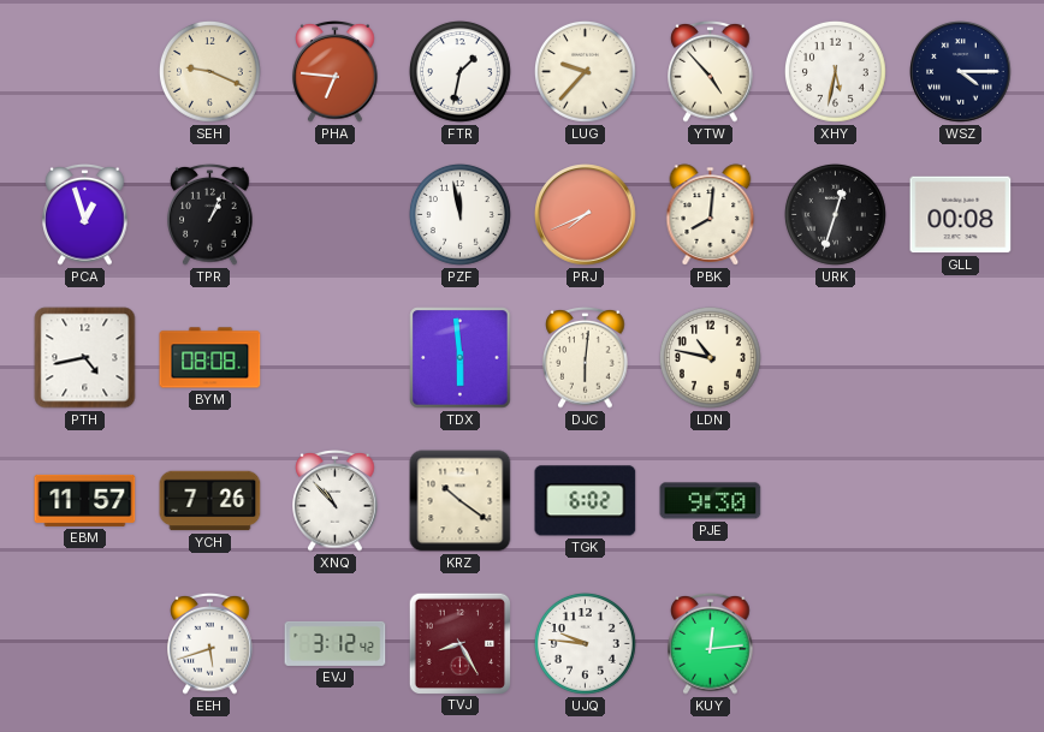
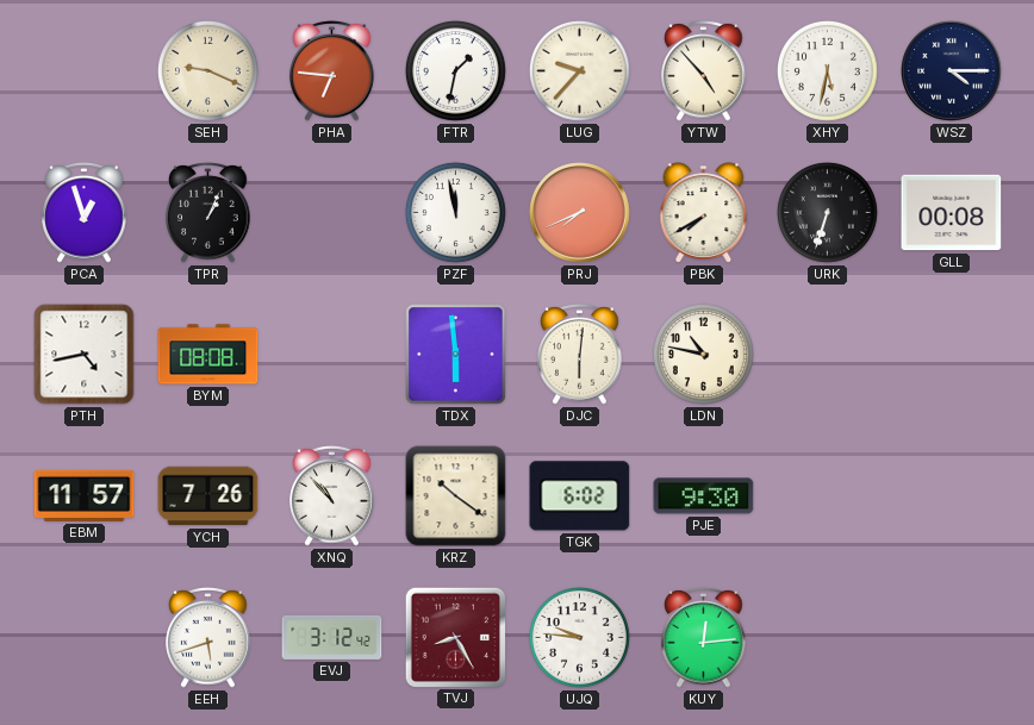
PBK: 8:01 -> 7:40 (704, 213)
URK: 12:33 -> 6:33 (827, 212)
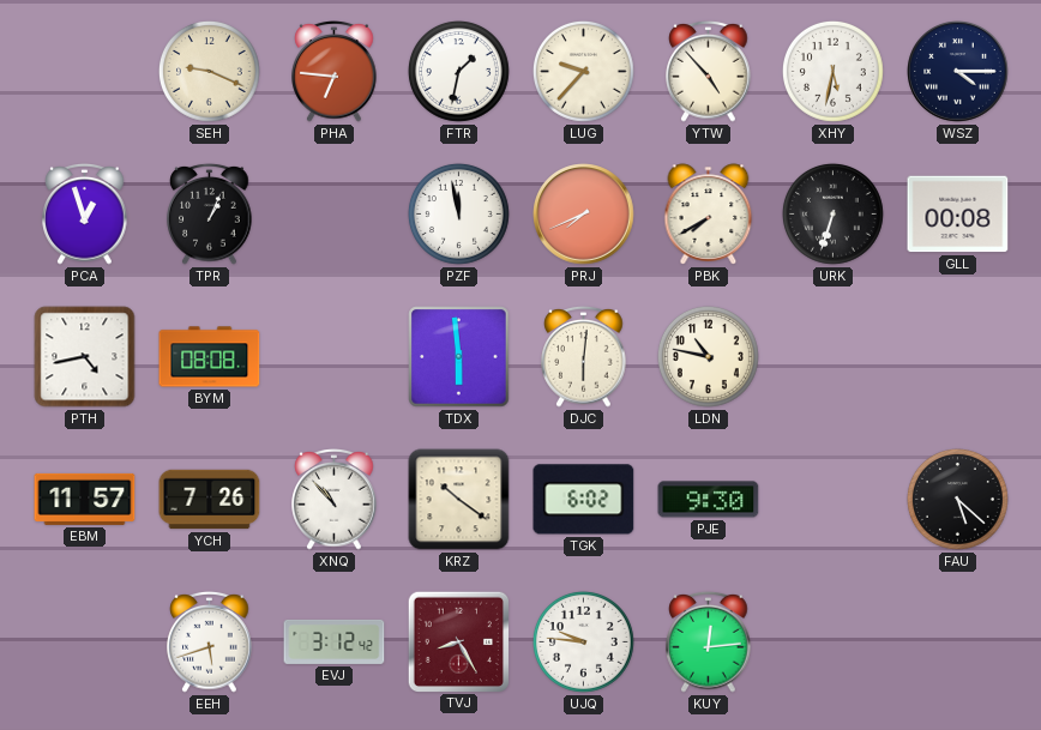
FAU: none -> 5:22 (957, 499)
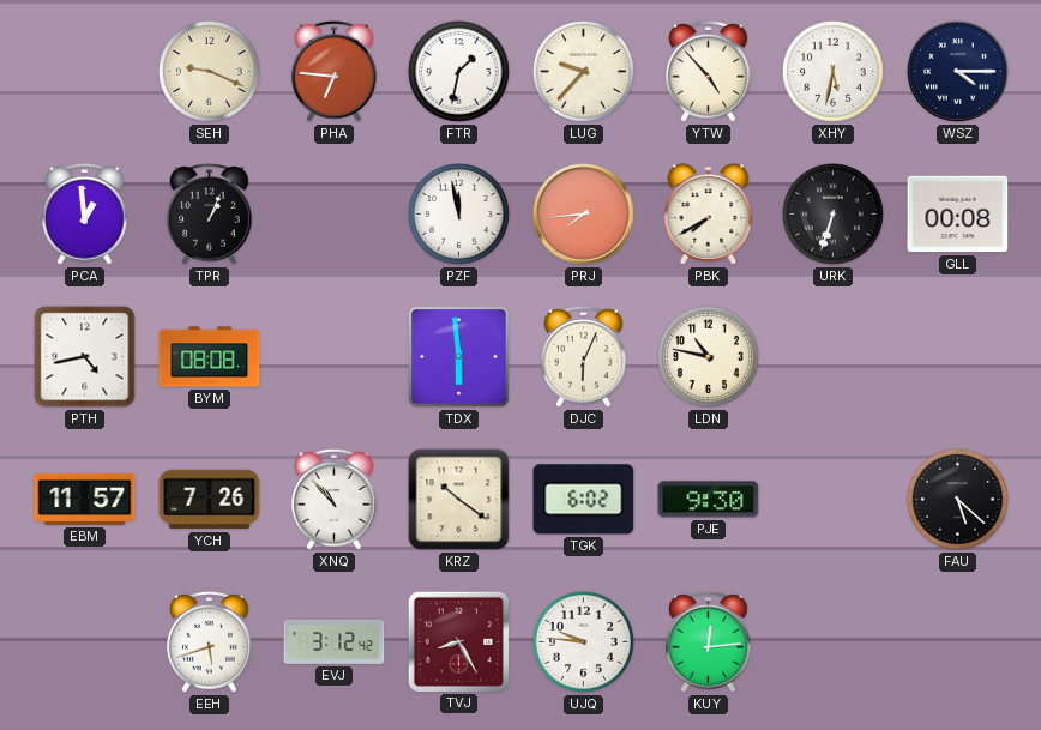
PCA: 12:57 -> 12:59 (85, 215)
PRJ: 7:41 -> 7:44 (584, 215)
DJC: 6:01 -> 6:04 (584, 357)
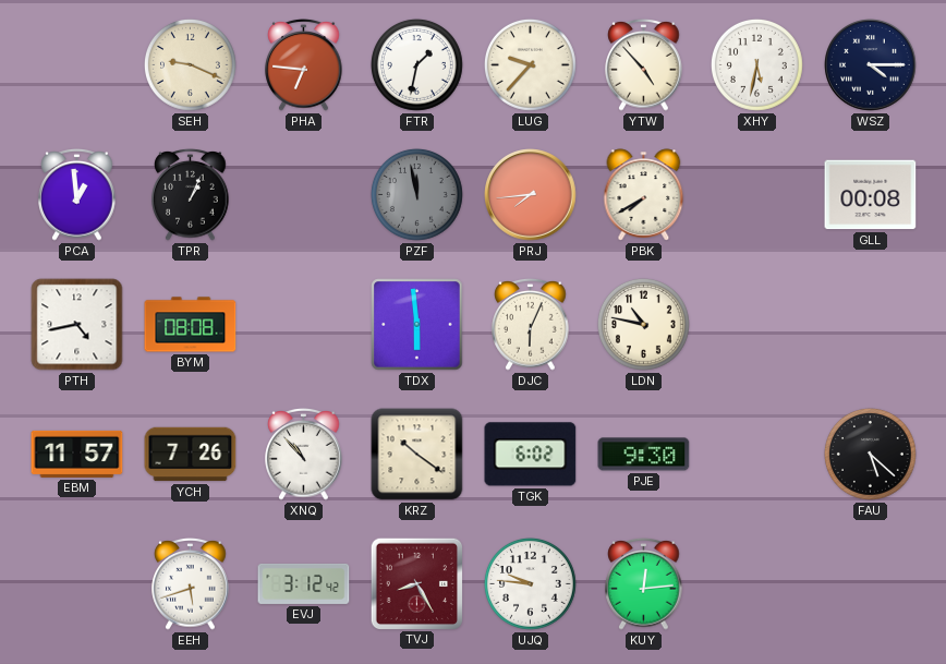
PZF dial: white -> grey (416, 194)
URK: 6:33 -> none (832, 213)
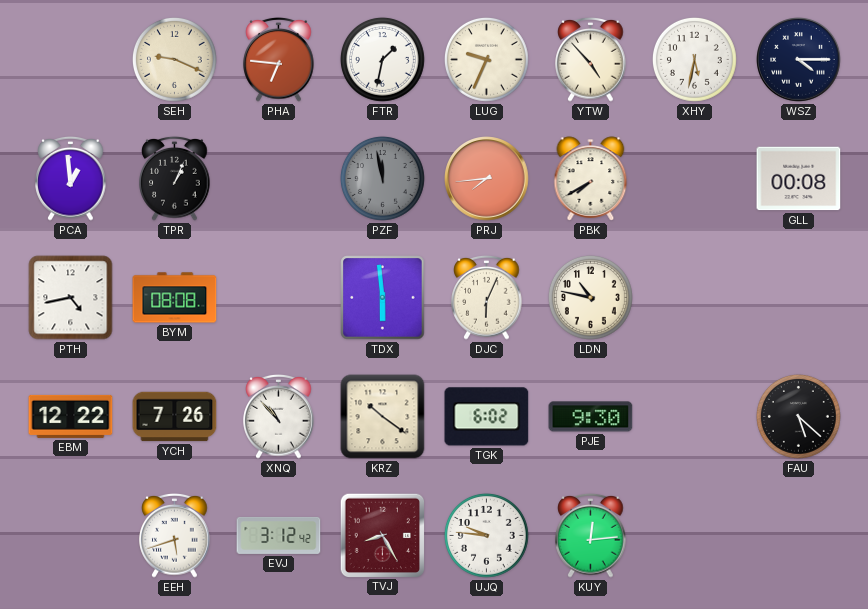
LUG: 9:37 -> 9:34 (486, 59)
EBM: 11:57 -> 12:22 (71, 416)
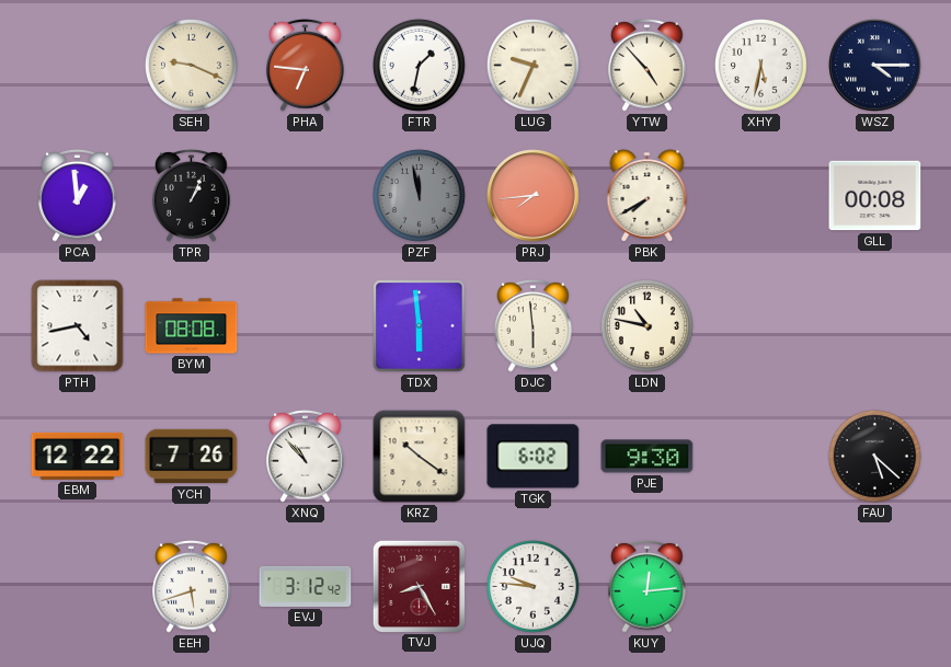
DJC: 6:04 -> 5:59 (534, 326)
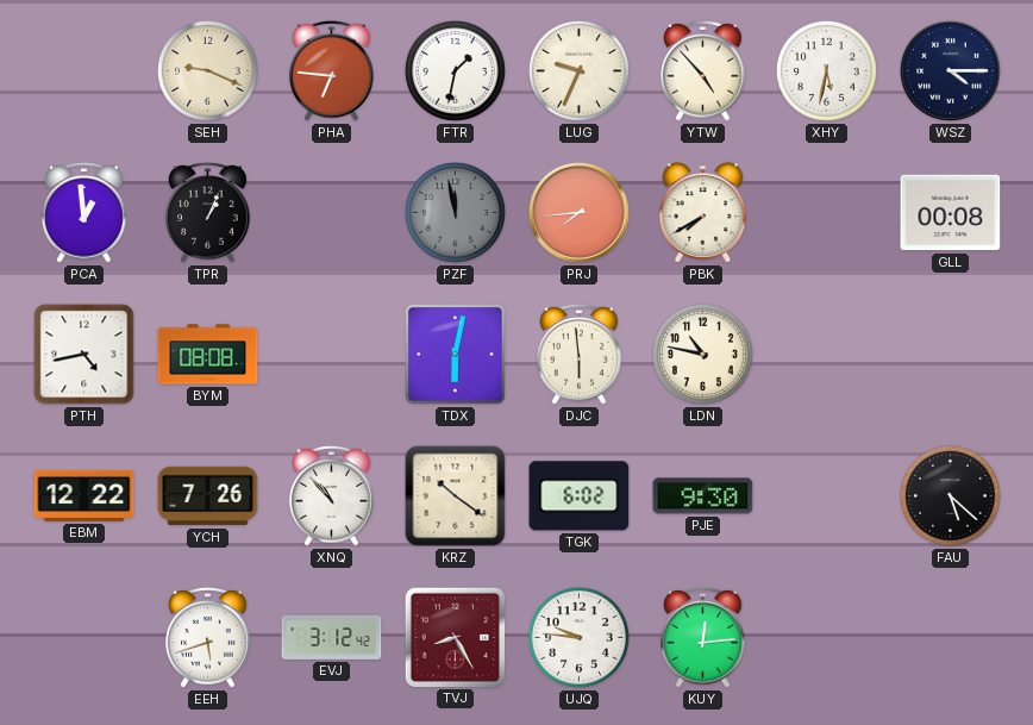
TDX: 5:59 -> 6:02 (456, 355)
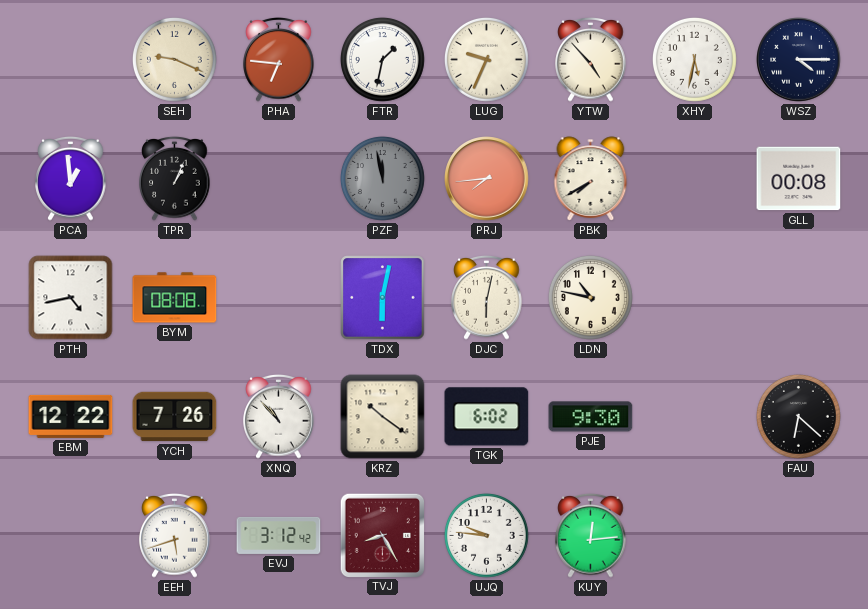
DJC: 5:59 -> 6:02 (487, 298)
FAU: 5:22 -> 6:22 (798, 416)
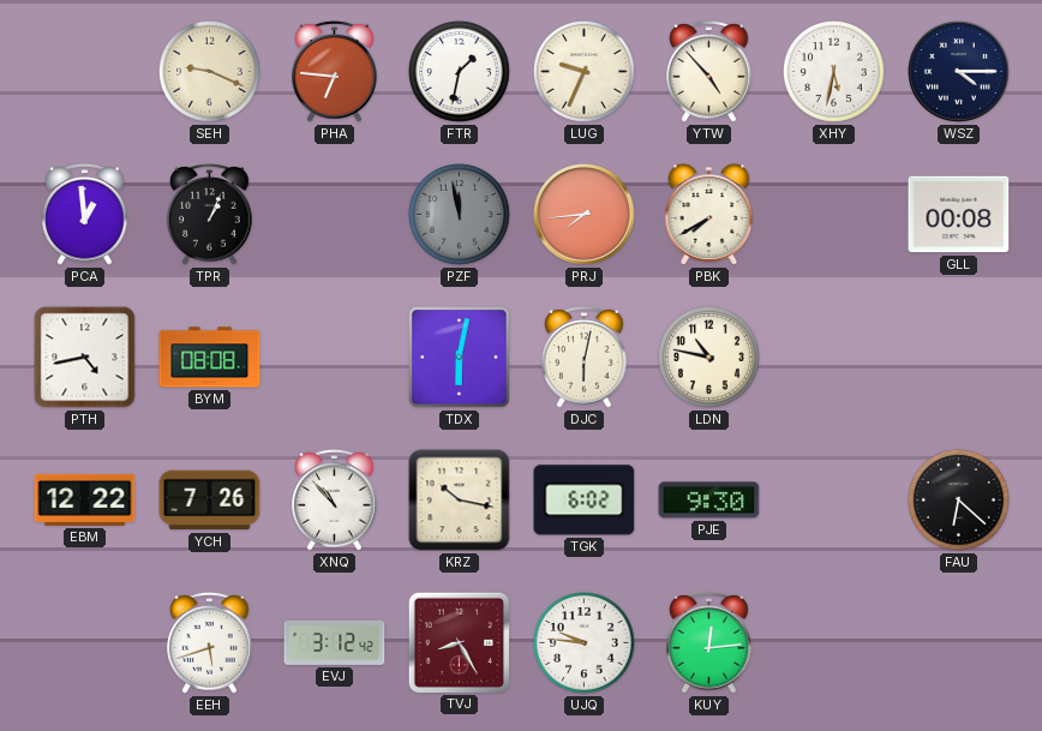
KRZ: 10:21 -> 10:17 (460, 501)
